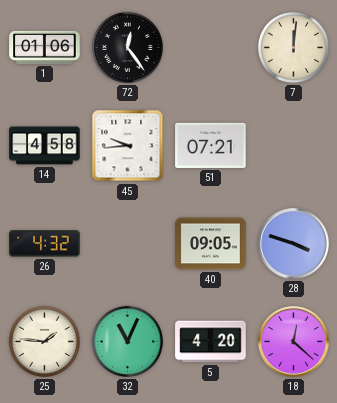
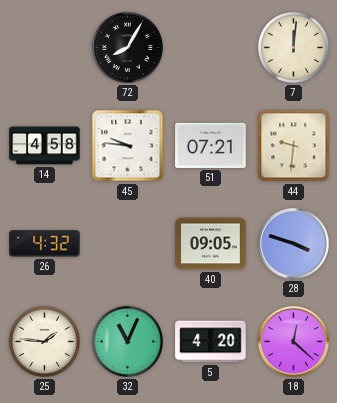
1: 01:06 -> none (45, 47)
72: 12:24 -> 8:05 (127, 47)
45: 9:44 -> 9:46 (128, 146)
44: none -> 9:31 (294, 146)
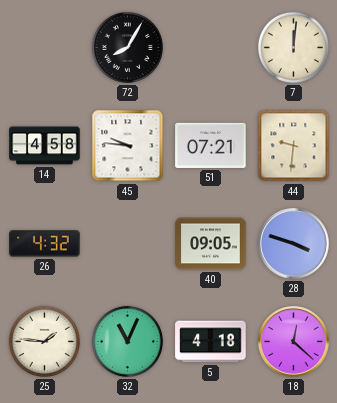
5: 4:20 -> 4:18 (211, 342)
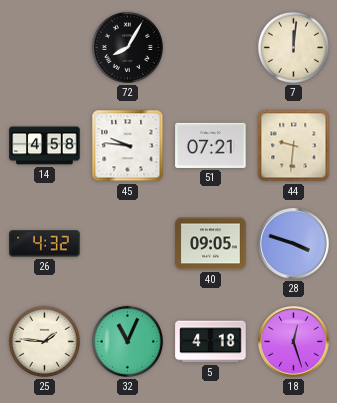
18: 12:22 -> 12:27 (294, 342)
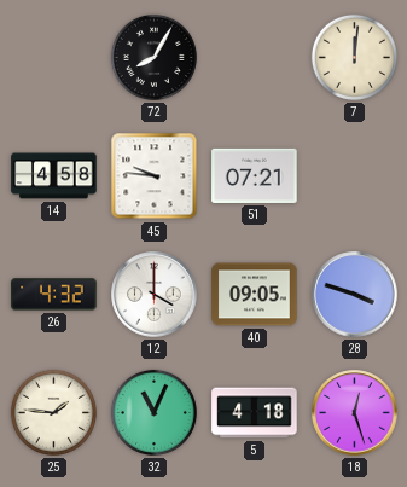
44: 9:31 -> none (294, 146)
12: none -> 4:00 (155, 295)
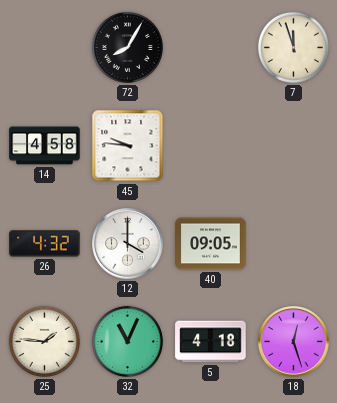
7: 12:01 -> 11:57 (293, 47)
51: 07:21 -> none (255, 175)
28: 3:48 -> none (355, 295)
